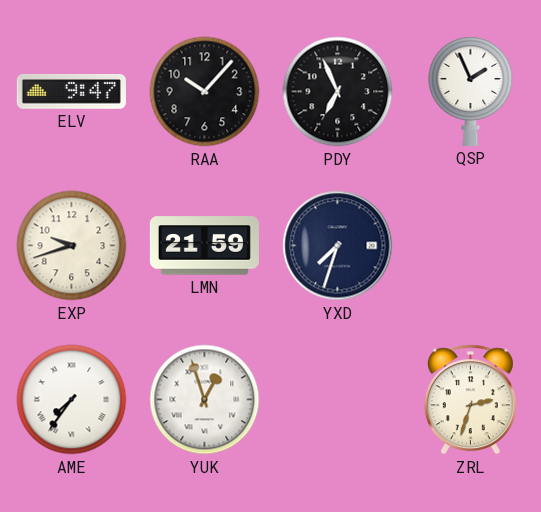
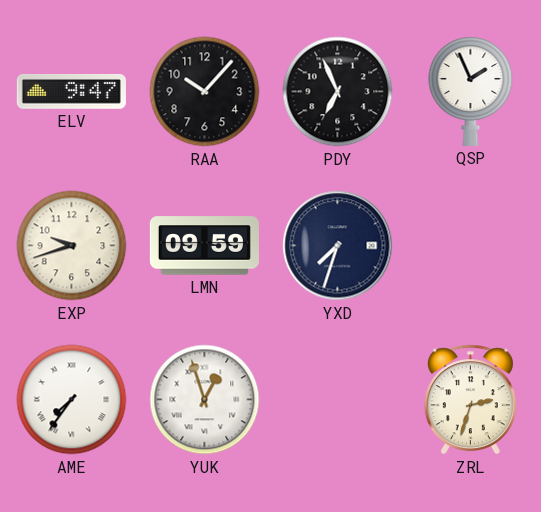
LMN: 21:59 -> 09:59 (204, 246)
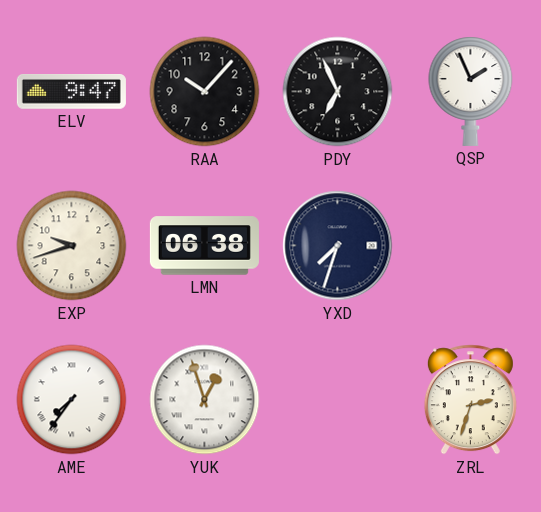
LMN: 09:59 -> 06:38 (204, 246)
